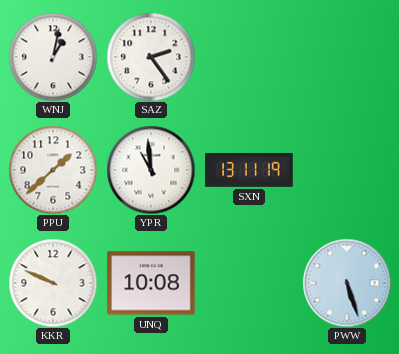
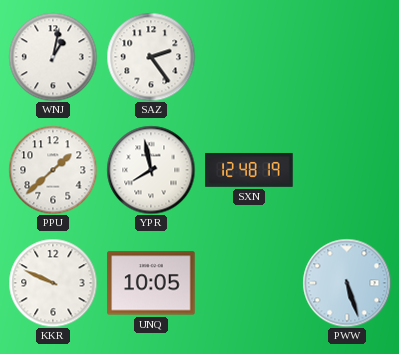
YPR: 10:59 -> 7:58 (151, 170)
SXN: 13:11 -> 12:48 (249, 170)
UNQ: 10:08 -> 10:05 (151, 283)
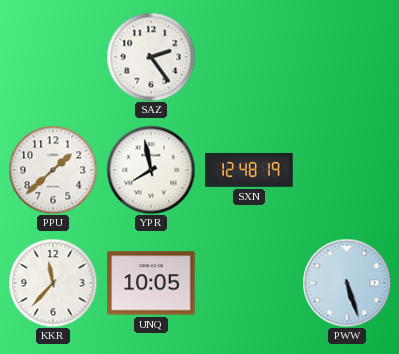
WNJ: 1:02 -> none (53, 57)
KKR: 9:49 -> 11:37 (53, 283)
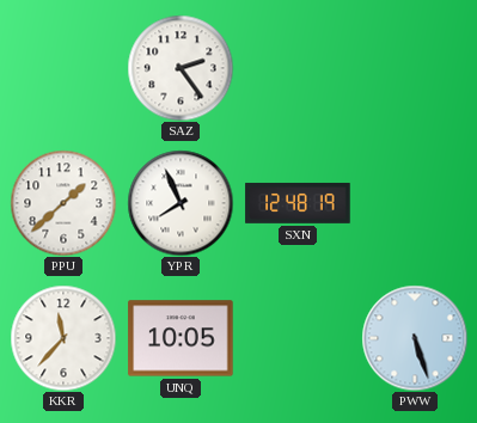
YPR: 7:58 -> 7:56 (181, 203)
